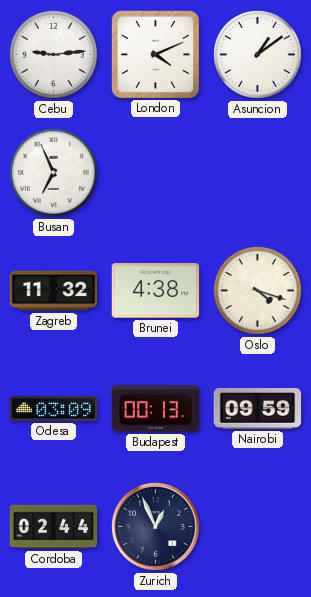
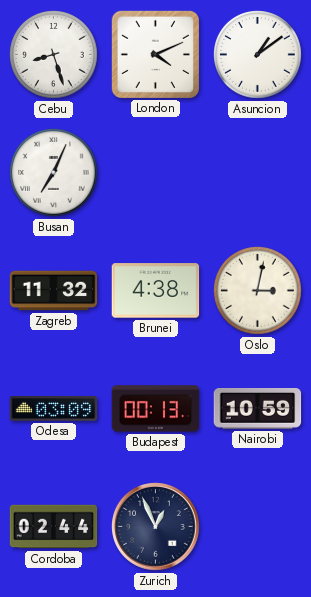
Cebu: 9:14 -> 8:27 (54, 55)
Busan: 6:56 -> 7:04 (54, 173)
Oslo: 4:18 -> 3:02 (258, 291)
Nairobi: 09:59 -> 10:59 (258, 409)
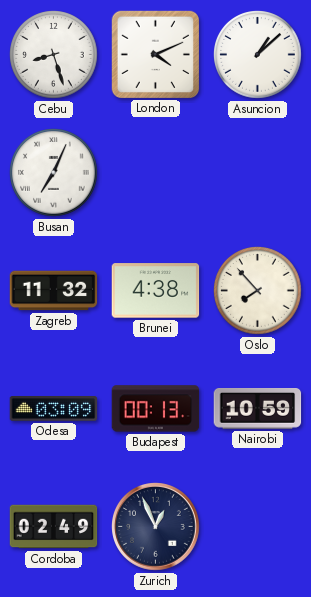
Asuncion: 1:09 -> 1:08 (258, 55)
Oslo: 3:02 -> 7:53 (258, 291)
Cordoba: 02:44 -> 02:49 (54, 527)
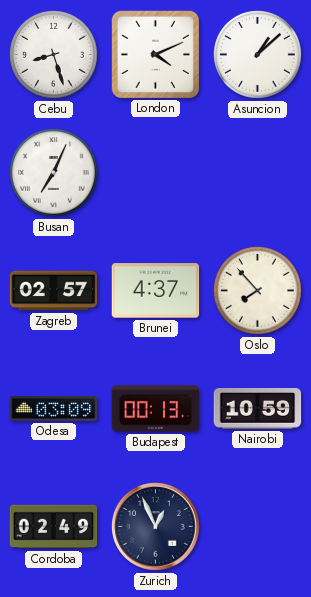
Zagreb: 11:32 -> 02:57 (54, 291)
Brunei: 4:38 -> 4:37 (156, 291)
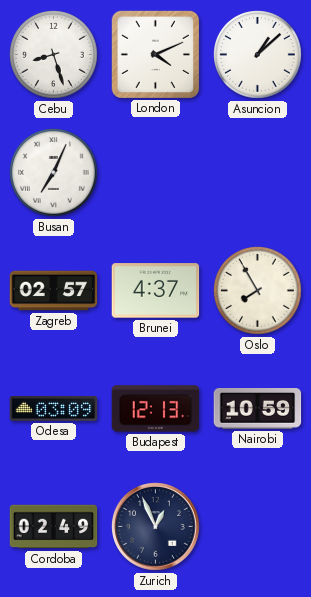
Oslo: 7:53 -> 7:55 (258, 291)
Budapest: 00:13 -> 12:13 (156, 409)
